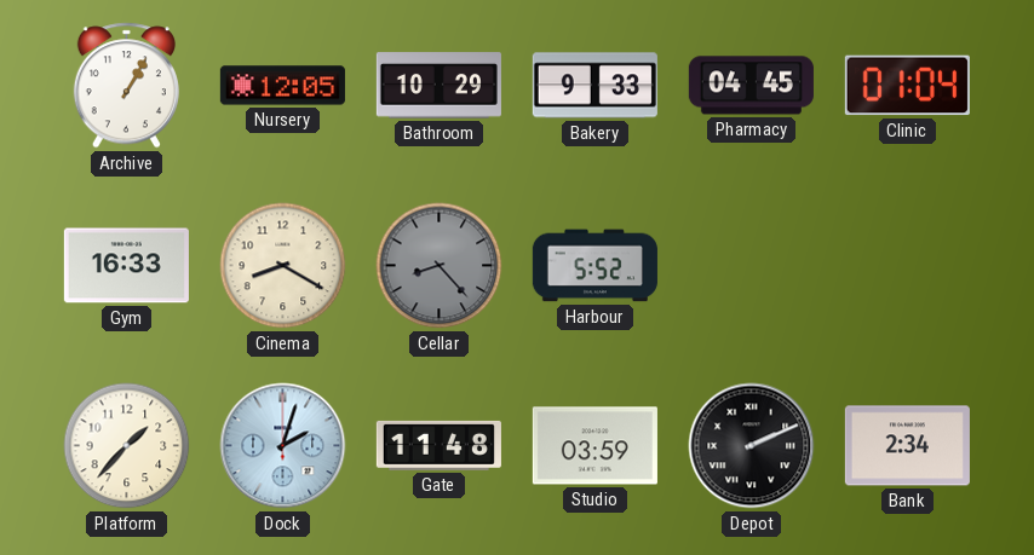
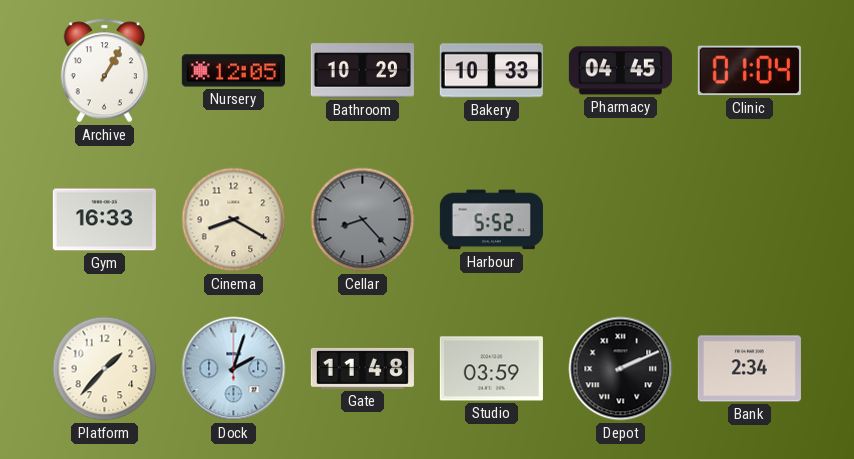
Bakery: 9:33 -> 10:33 (491, 71)
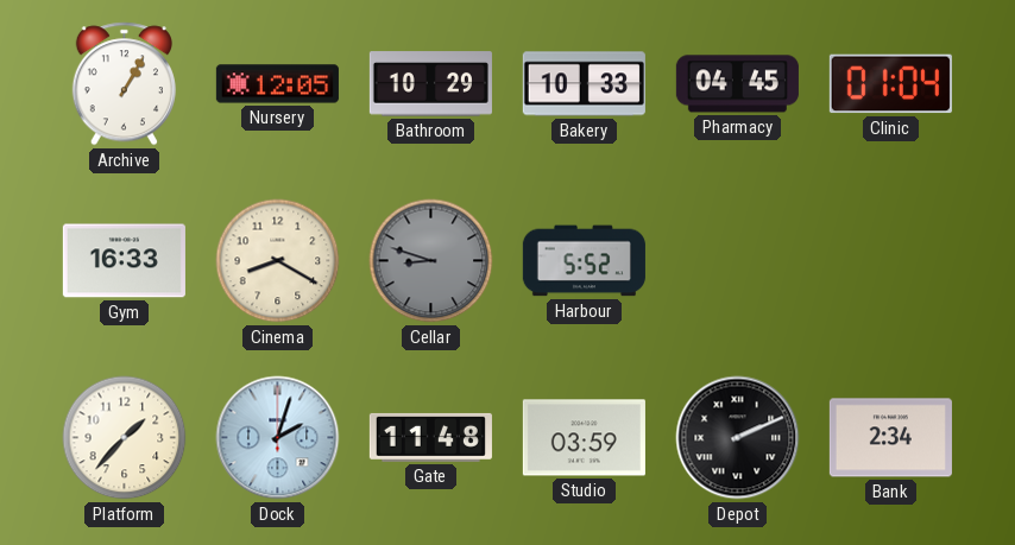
Cellar: 8:23 -> 8:48 (431, 261)
